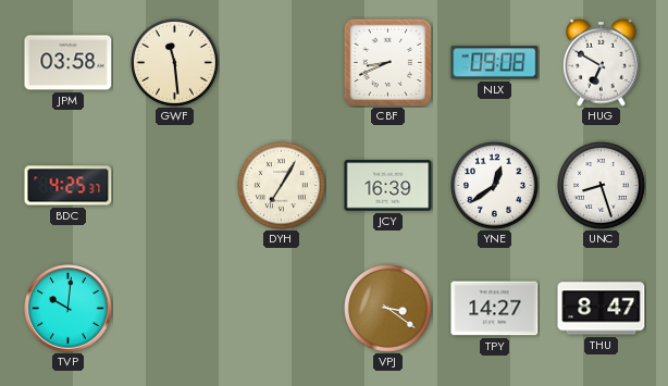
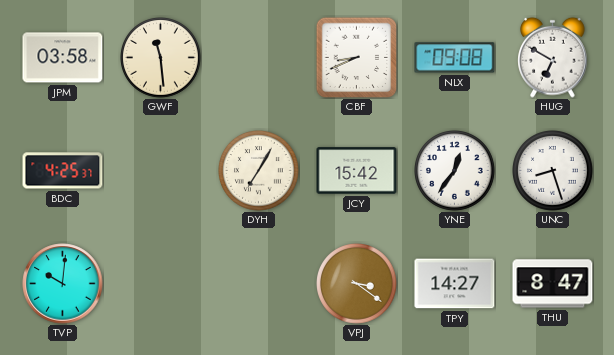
JCY: 16:39 -> 15:42 (357, 171)
YNE: 12:39 -> 12:36 (455, 171)
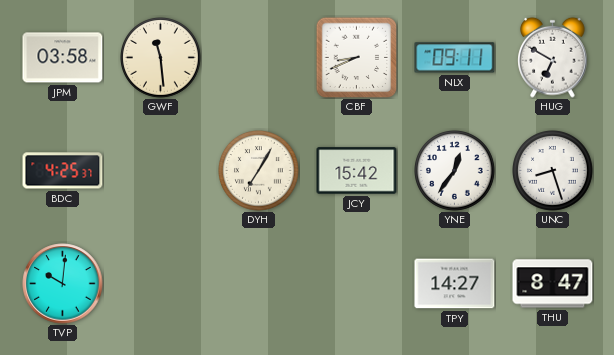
NLX: 09:08 -> 09:11 (455, 58)
VPJ: 3:21 -> none (357, 284)
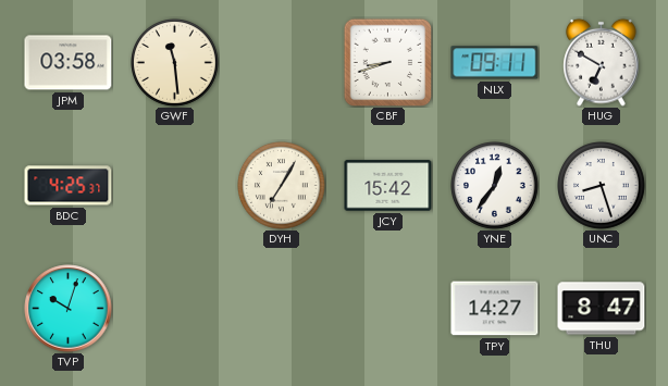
CBF: 8:41 -> 8:42 (387, 62)
TVP: 10:01 -> 10:03 (69, 309)
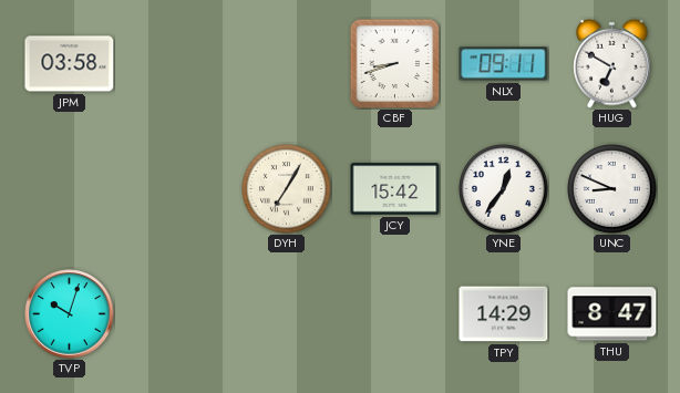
GWF: 11:29 -> none (175, 63)
BDC: 4:25 -> none (69, 186)
UNC: 8:27 -> 8:49 (612, 189)
TPY: 14:27 -> 14:29 (504, 314)
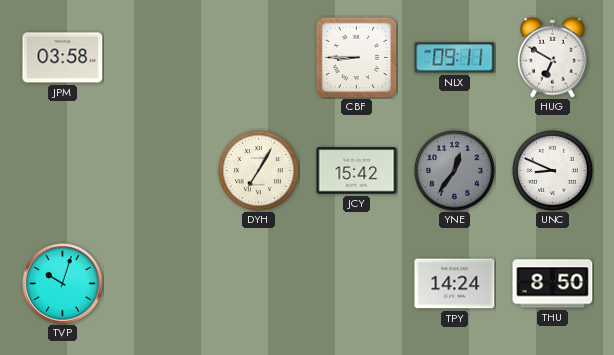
CBF: 8:42 -> 8:45 (356, 57)
YNE dial: white -> grey (455, 171)
TPY: 14:29 -> 14:24 (455, 284)
THU: 8:47 -> 8:50 (553, 284)
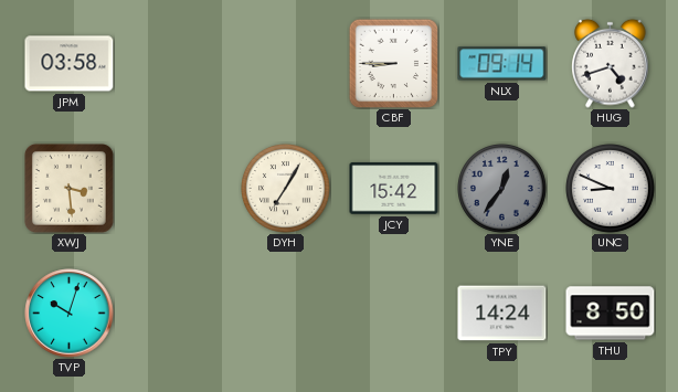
NLX: 09:11 -> 09:14 (502, 64)
HUG: 6:50 -> 4:42 (611, 63)
XWJ: none -> 3:29 (68, 188)
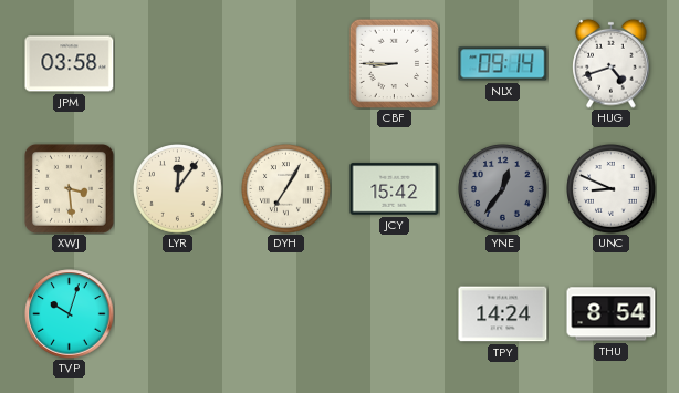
LYR: none -> 12:06 (178, 189)
THU: 8:50 -> 8:54 (612, 314)
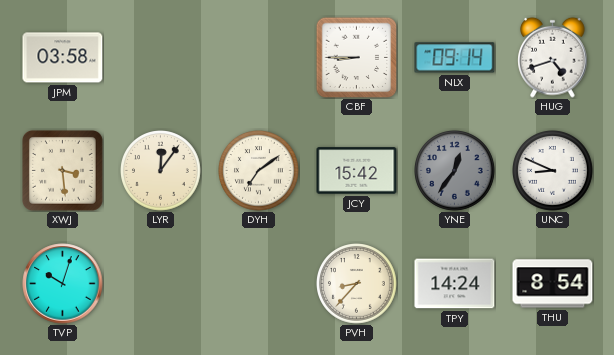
DYH: 7:05 -> 7:09 (259, 171)
PVH: none -> 8:37 (357, 284)
